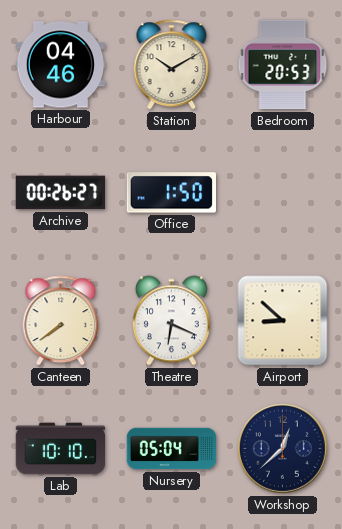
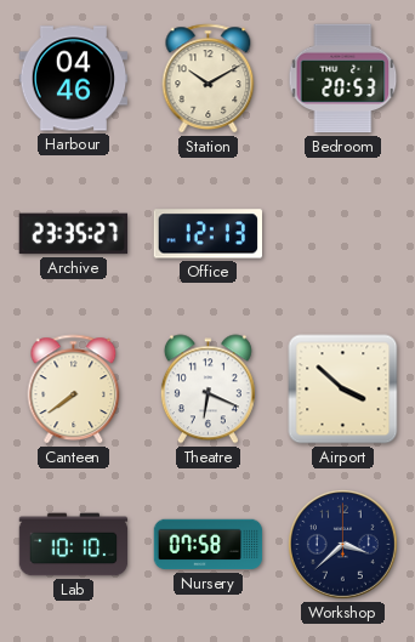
Archive: 00:26 -> 23:35 (74, 234)
Office: 1:50 -> 12:13 (207, 234)
Airport: 8:52 -> 3:52 (343, 390)
Nursery: 05:04 -> 07:58 (209, 545)
Workshop: 12:38 -> 3:38 (342, 544)
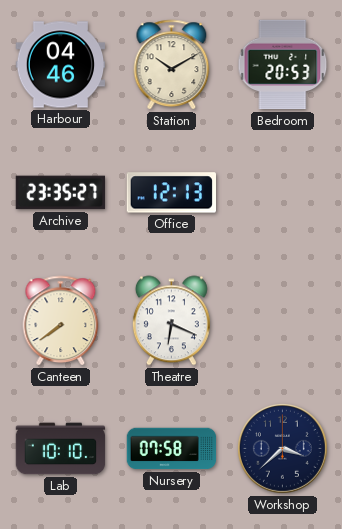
Airport: 3:52 -> none (343, 390)
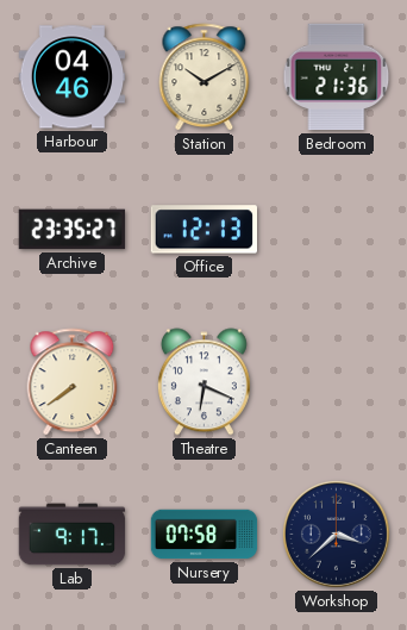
Bedroom: 20:53 -> 21:36 (337, 77)
Lab: 10:10 -> 9:17 (73, 535)
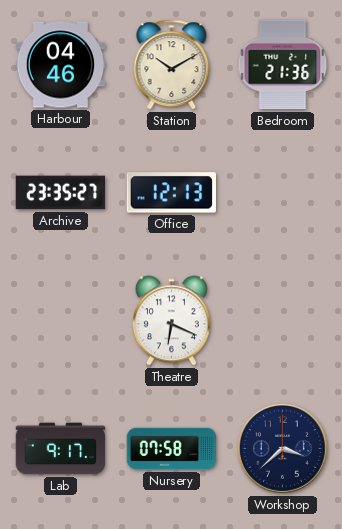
Canteen: 7:39 -> none (73, 382)
